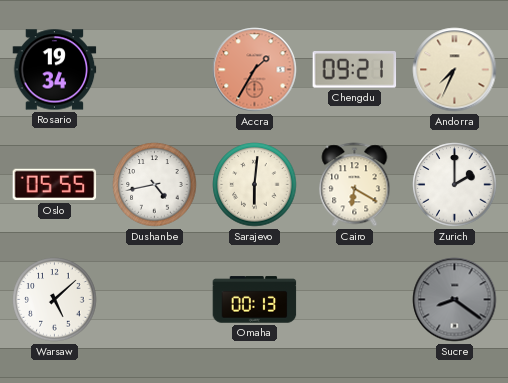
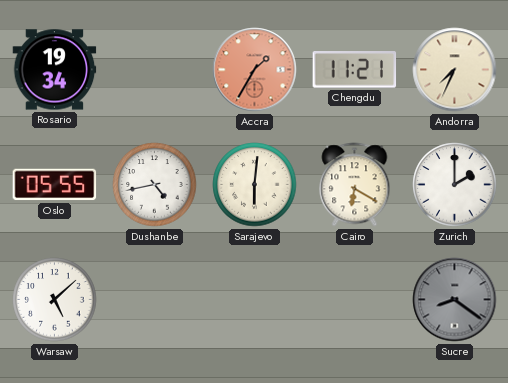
Chengdu: 09:21 -> 11:21 (355, 70)
Omaha: 00:13 -> none (255, 300)
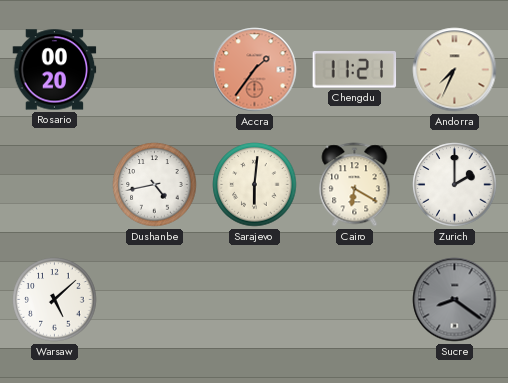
Rosario: 19:34 -> 00:20 (55, 70)
Accra: 1:35 -> 1:36 (255, 70)
Oslo: 05:55 -> none (55, 185)
